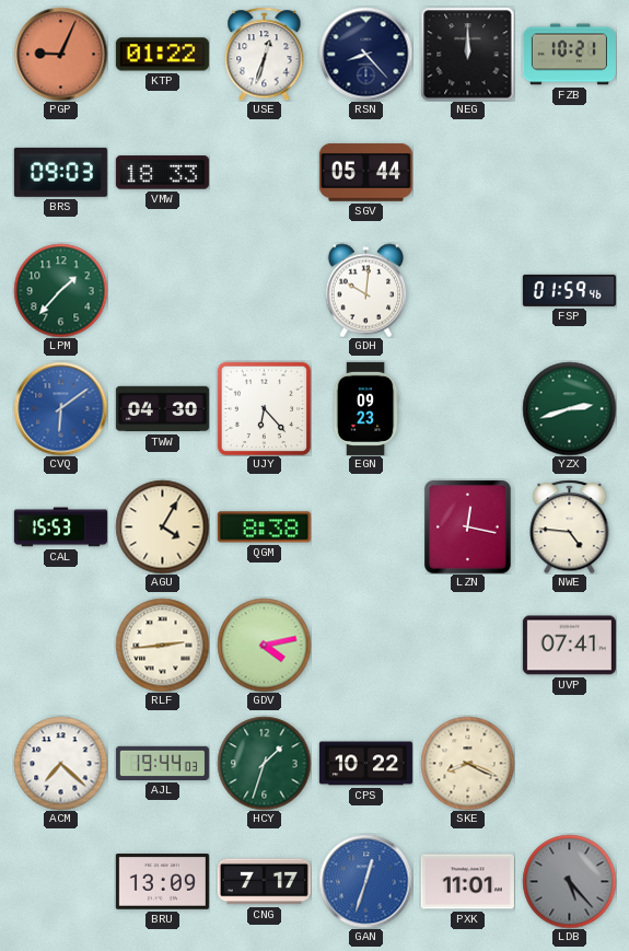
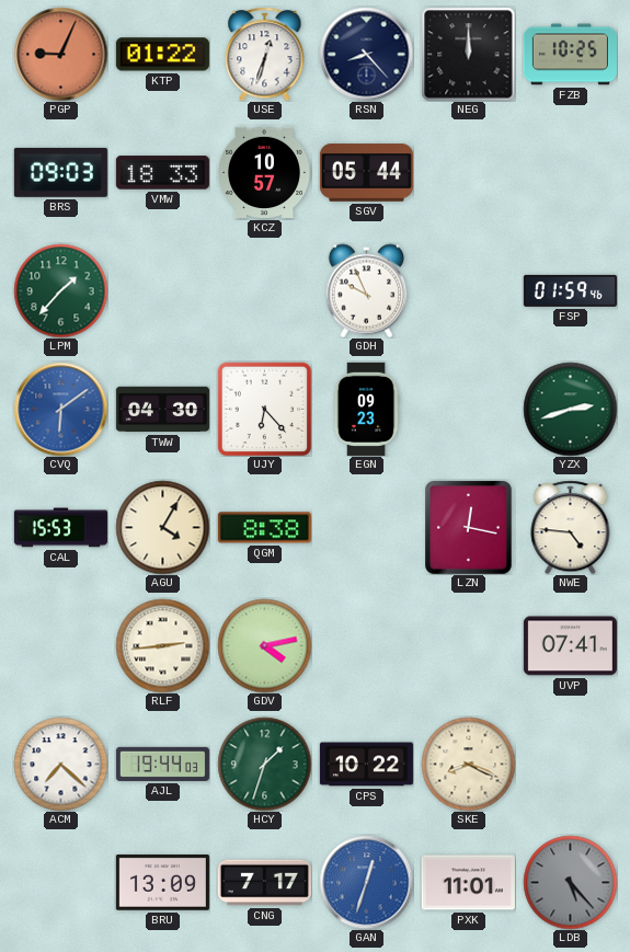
FZB: 10:21 -> 10:25 (570, 55)
KCZ: none -> 10:57 (265, 172)
GDH: 10:01 -> 9:56 (367, 290)
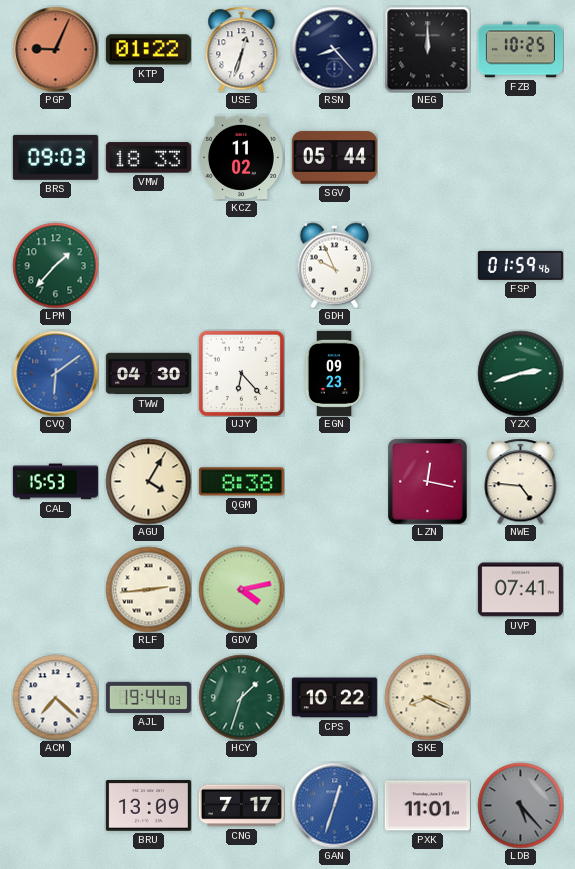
KCZ: 10:57 -> 11:02 (242, 157)
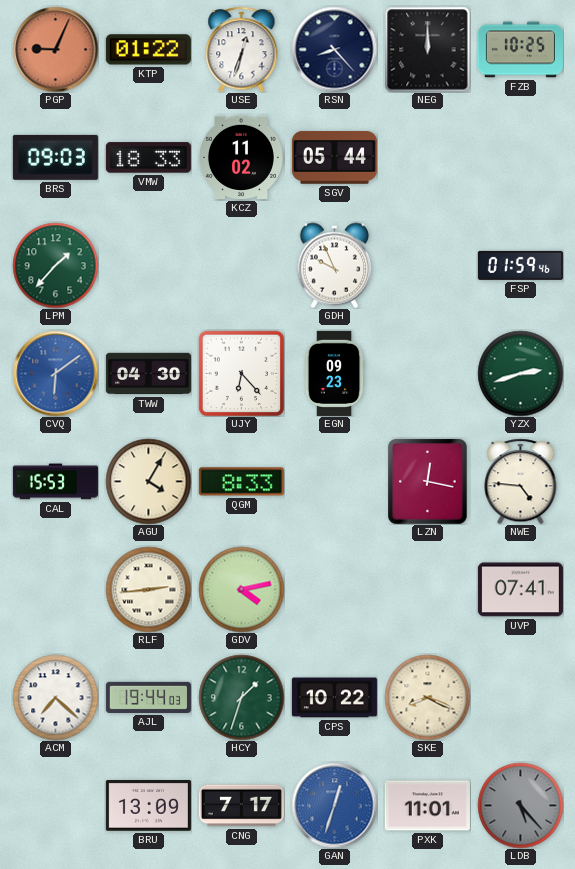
QGM: 8:38 -> 8:33 (241, 482)
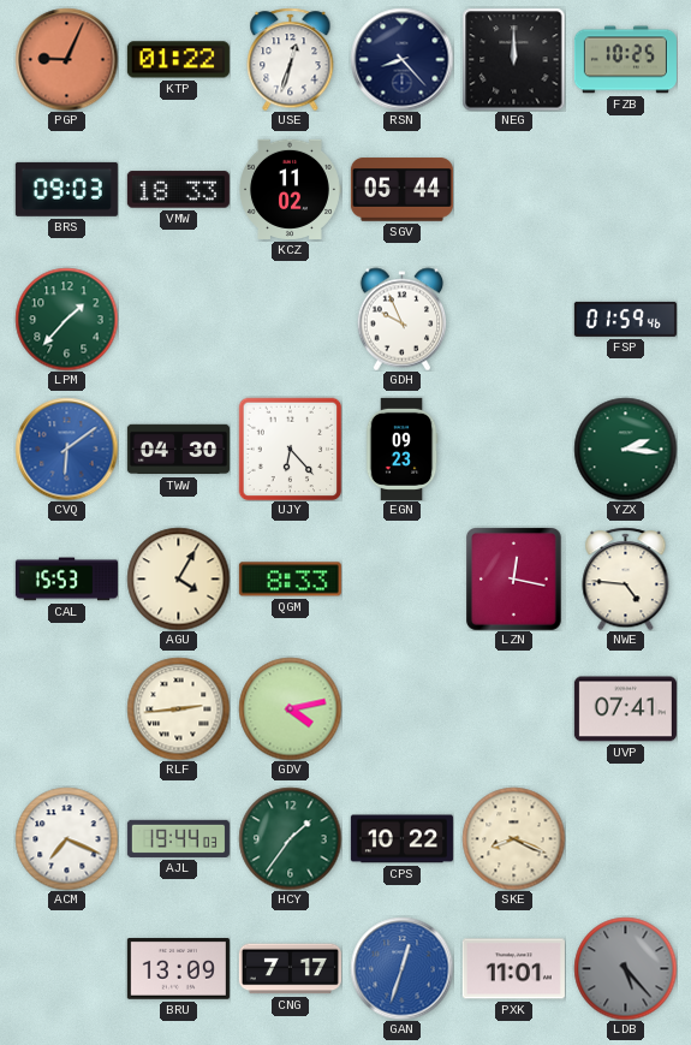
YZX: 2:42 -> 2:16 (625, 449)
ACM: 7:22 -> 7:19 (66, 838)
HCY: 1:33 -> 1:36 (290, 838)
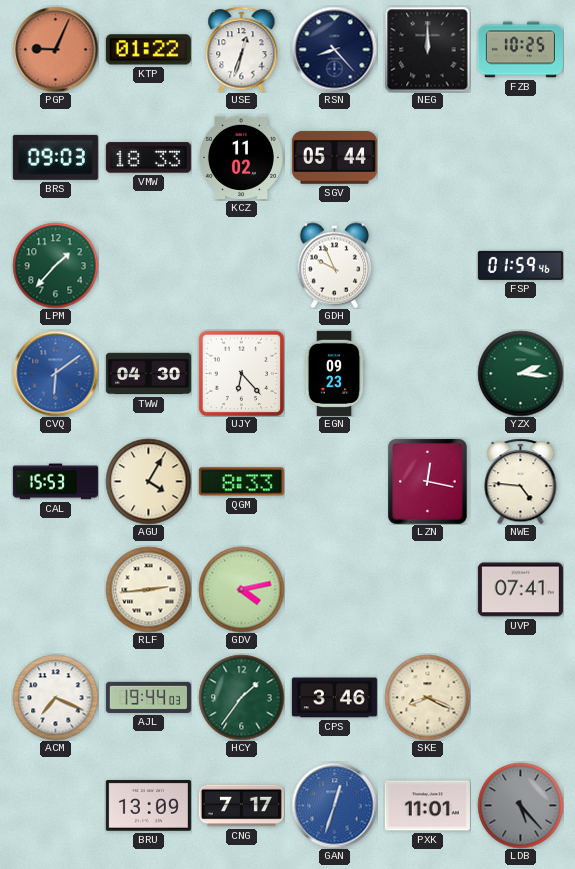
CPS: 10:22 -> 3:46 (334, 698)
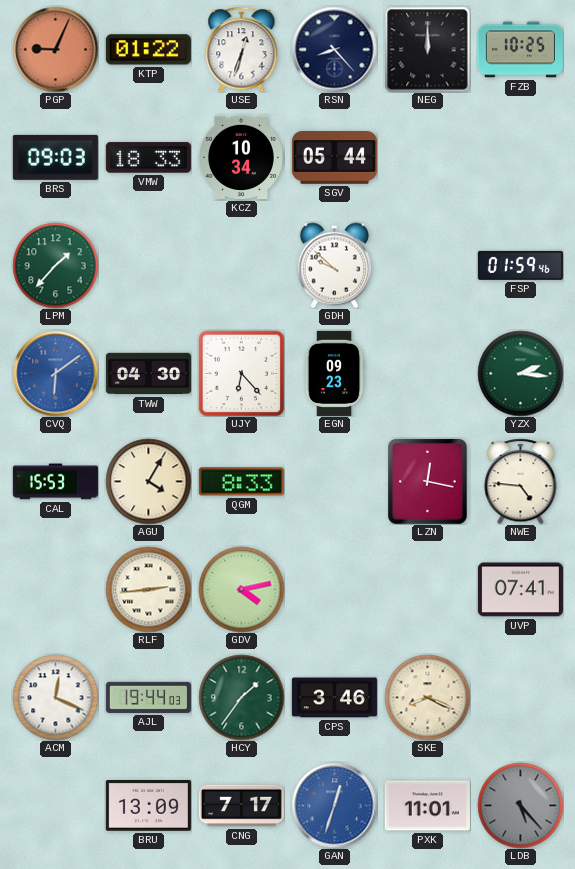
KCZ: 11:02 -> 10:34 (242, 157)
GDH: 9:56 -> 9:52 (335, 265)
ACM: 7:19 -> 12:19 (55, 697)
